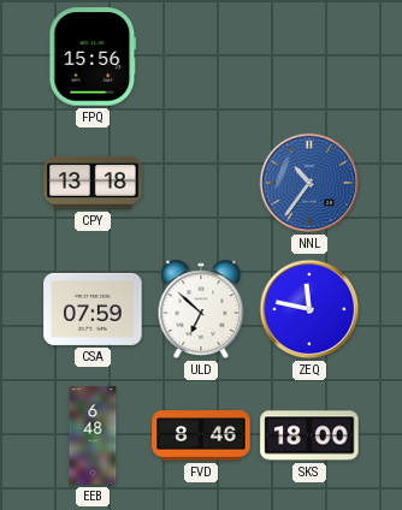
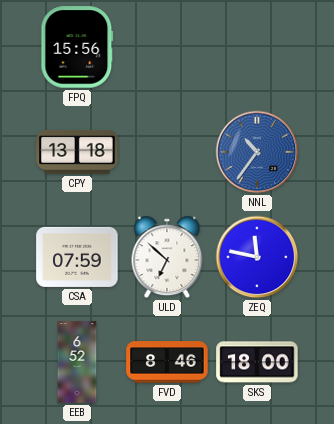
EEB: 6:48 -> 6:52 (77, 362)
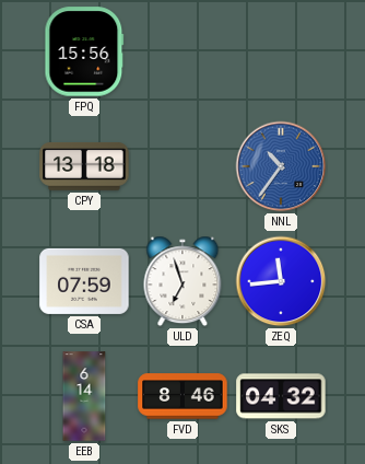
ULD: 6:52 -> 6:57 (182, 281)
ZEQ: 11:47 -> 11:44 (281, 281)
EEB: 6:52 -> 6:14 (84, 396)
SKS: 18:00 -> 04:32 (281, 396)
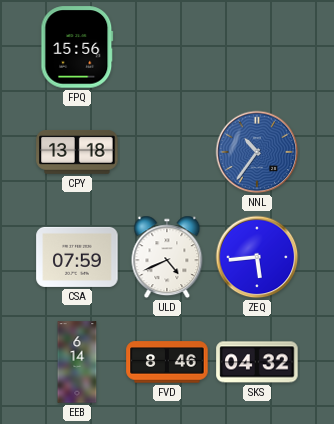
ULD: 6:57 -> 4:41 (167, 257)
ZEQ: 11:44 -> 5:44 (257, 257)
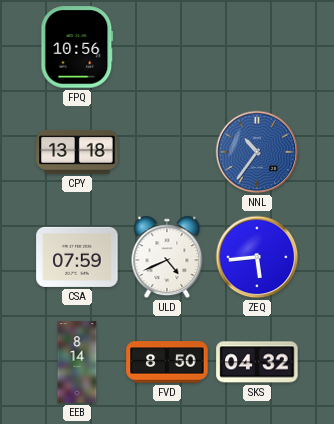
FPQ: 15:56 -> 10:56 (77, 47)
EEB: 6:14 -> 8:14 (77, 362)
FVD: 8:46 -> 8:50 (167, 362)
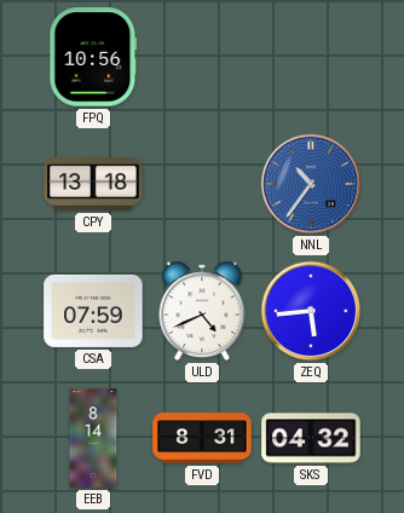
FVD: 8:50 -> 8:31 (202, 438)
